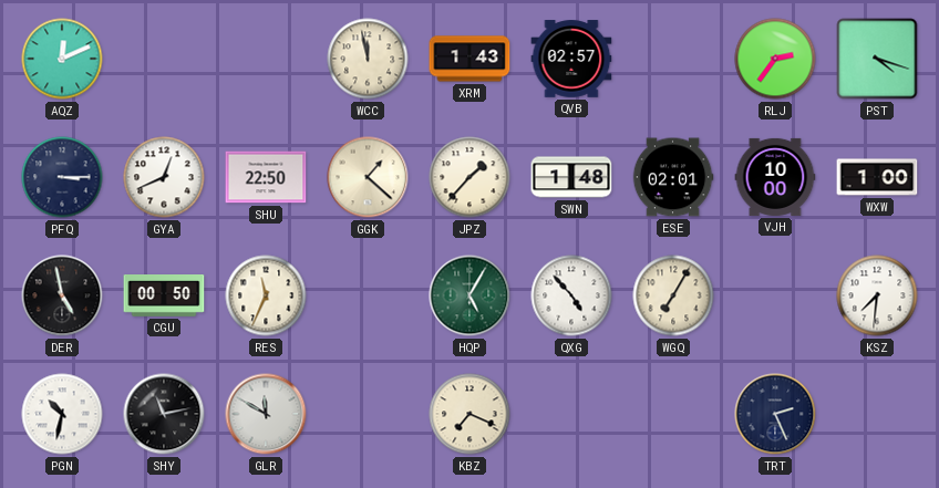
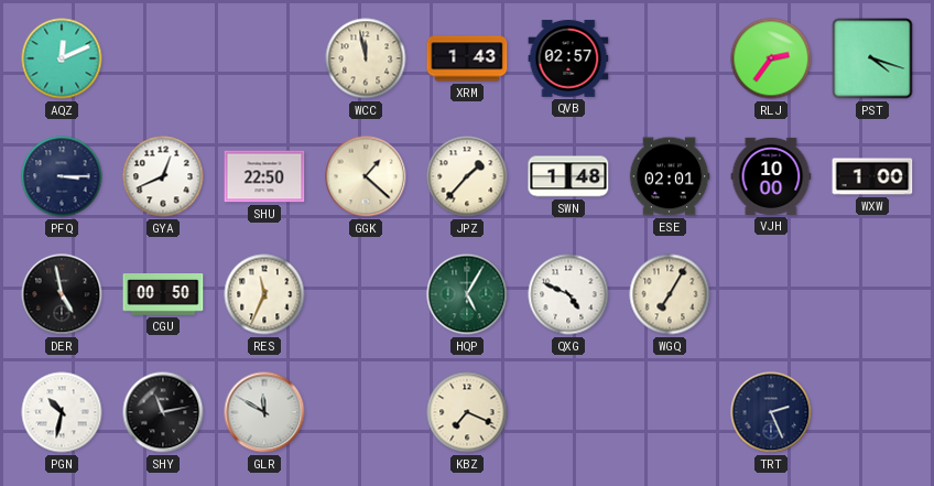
QXG: 4:53 -> 4:49 (568, 294)
KSZ: 7:31 -> none (877, 295)
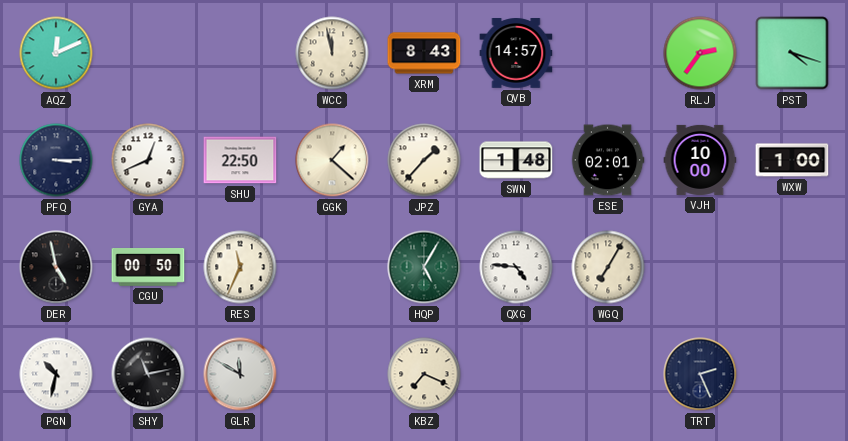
XRM: 1:43 -> 8:43 (424, 53)
QVB: 02:57 -> 14:57 (516, 53)
QXG: 4:49 -> 4:46 (516, 267)
